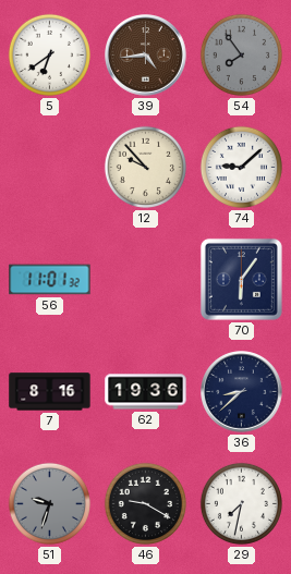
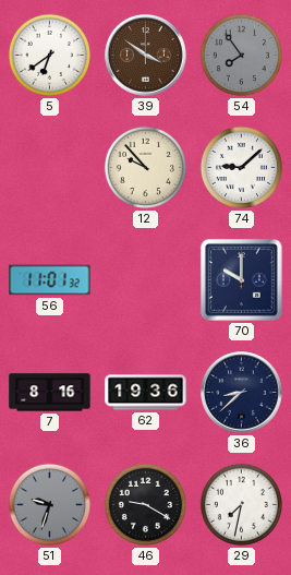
39: 4:44 -> 3:51 (146, 56)
70: 6:06 -> 10:00 (241, 279)
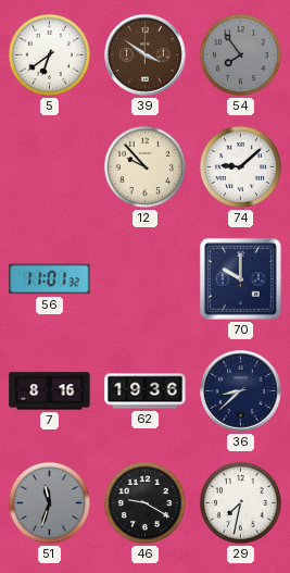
51: 9:33 -> 11:33 (49, 502)
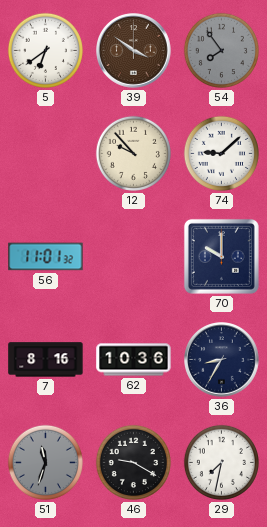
62: 19:36 -> 10:36 (134, 360)
36: 8:38 -> 8:35 (222, 360)
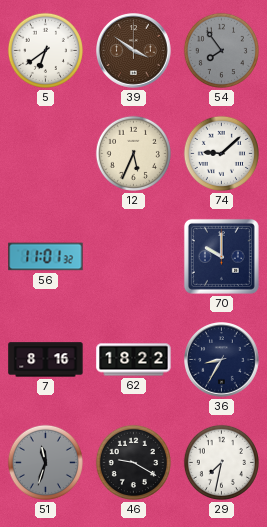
12: 9:53 -> 5:34 (133, 153)
62: 10:36 -> 18:22 (134, 360)
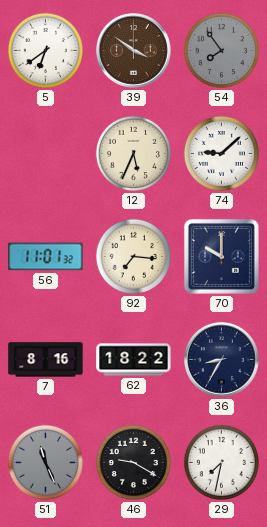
92: none -> 7:16 (133, 256)
51: 11:33 -> 11:26 (45, 462)
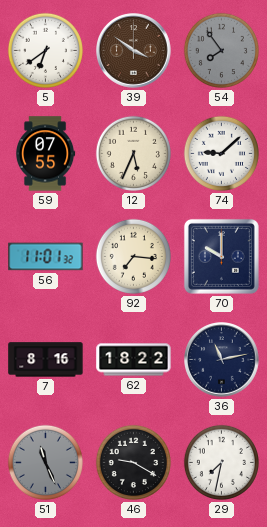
59: none -> 07:55 (45, 154)
36: 8:35 -> 11:13 (222, 360)
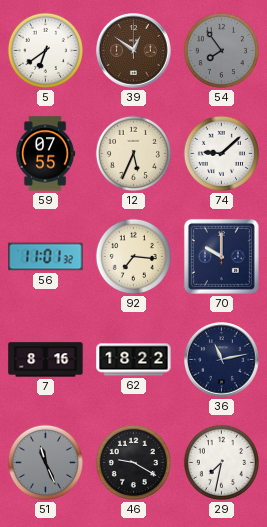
39: 3:51 -> 12:51 (134, 51)
